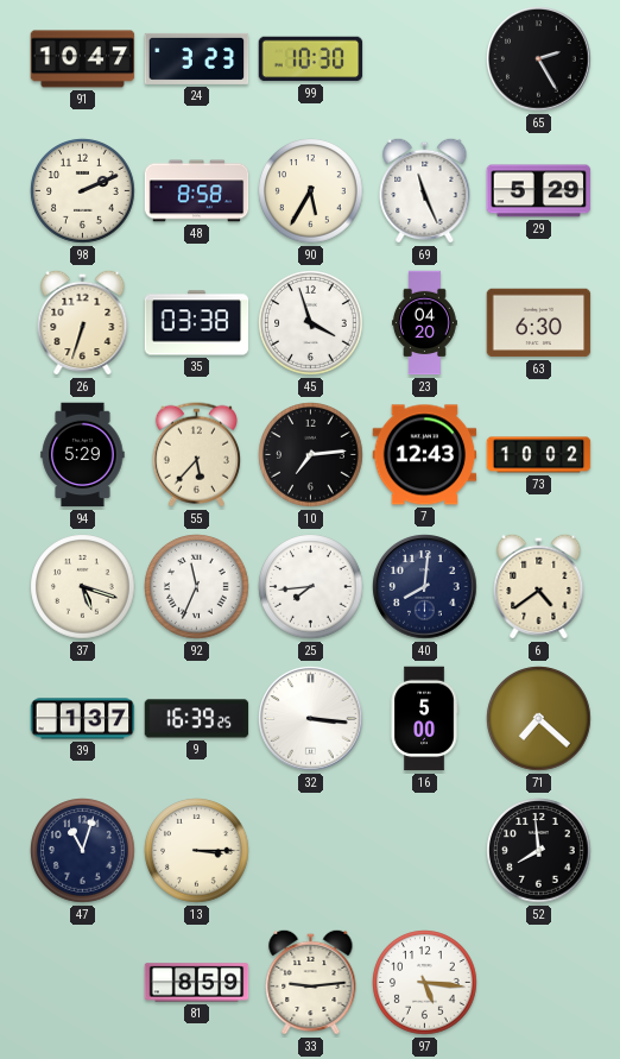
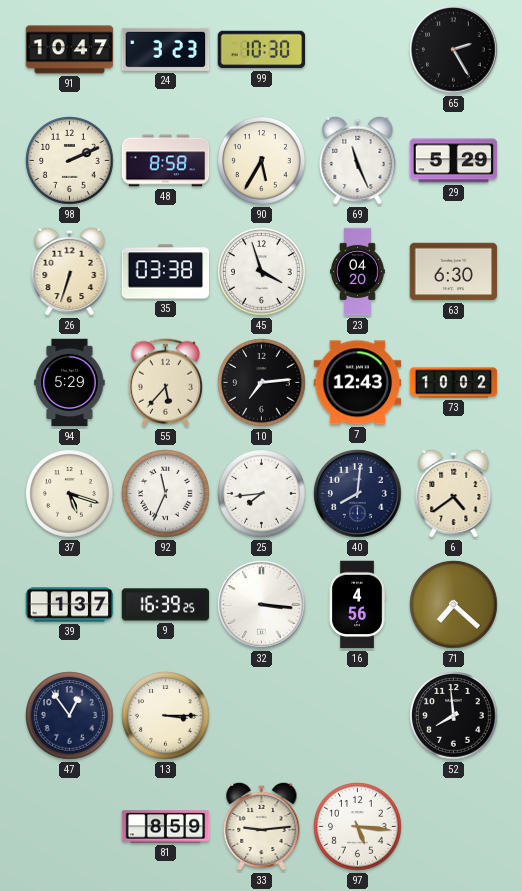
16: 5:00 -> 4:56 (357, 605)
47: 11:03 -> 12:54 (70, 716)
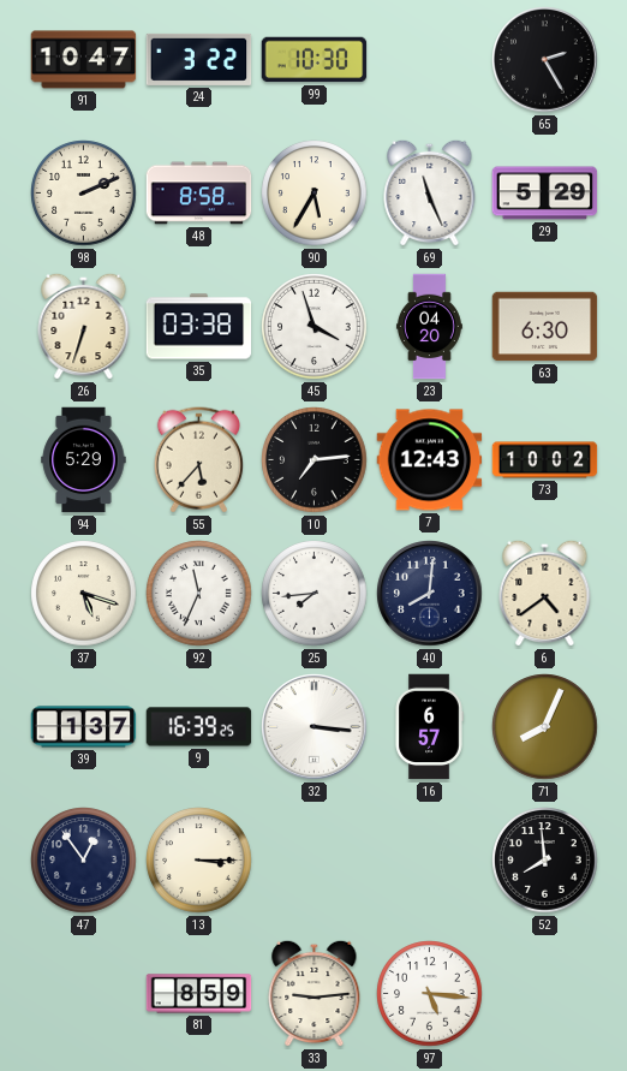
24: 3:23 -> 3:22 (199, 59)
16: 4:56 -> 6:57 (429, 727)
71: 7:22 -> 8:04 (545, 727)
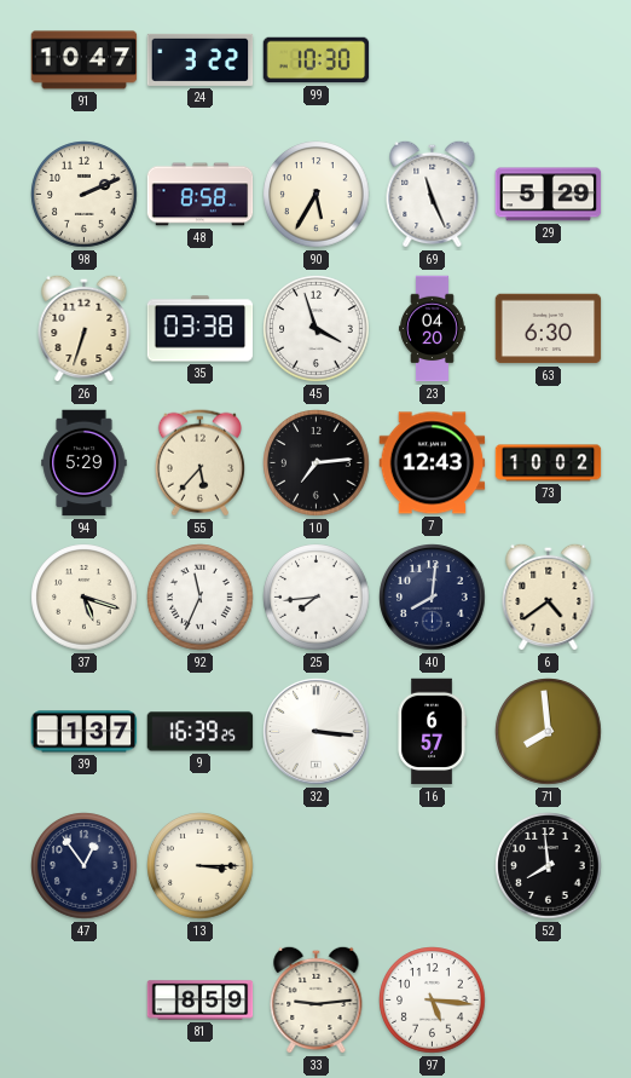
65: 2:25 -> none (545, 60)
71: 8:04 -> 7:59 (549, 732)
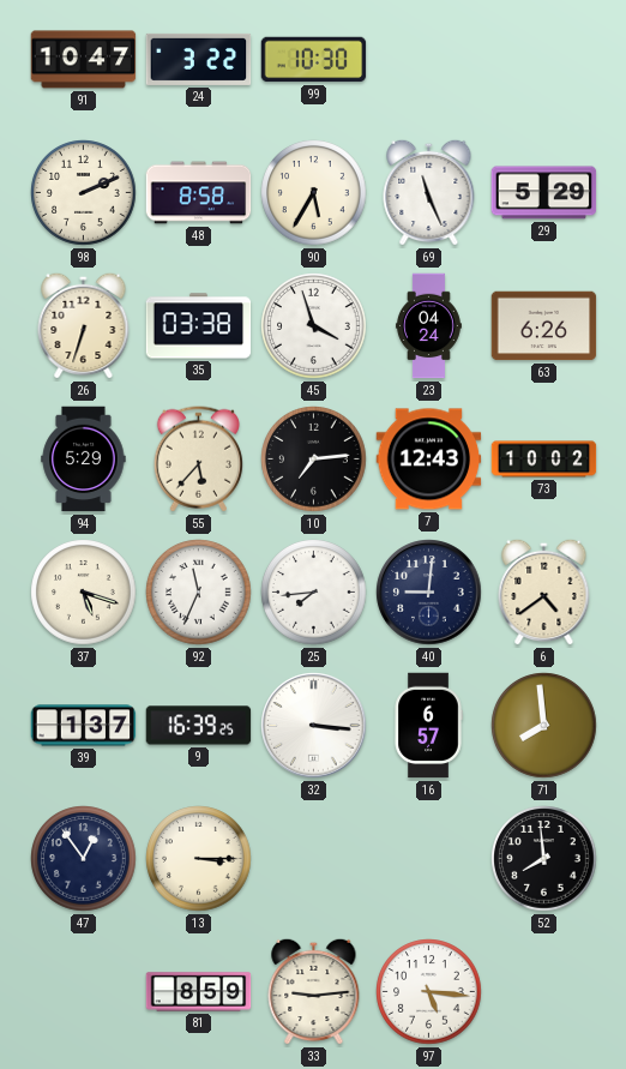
23: 04:20 -> 04:24 (428, 326)
63: 6:30 -> 6:26 (544, 326)
40: 8:01 -> 9:01 (429, 593)
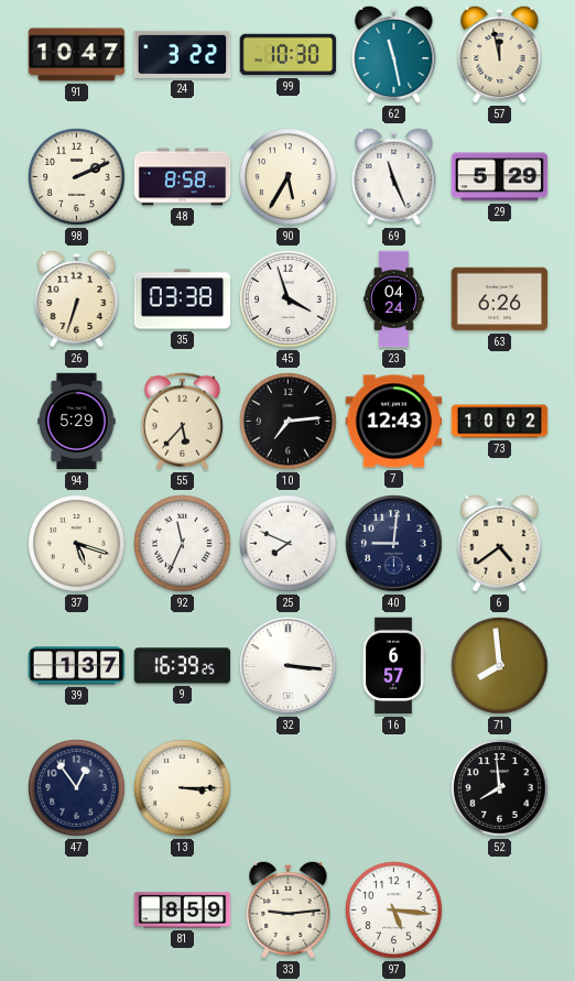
62: none -> 11:28 (394, 54)
57: none -> 11:58 (500, 54)
25: 7:44 -> 7:49 (289, 544)
